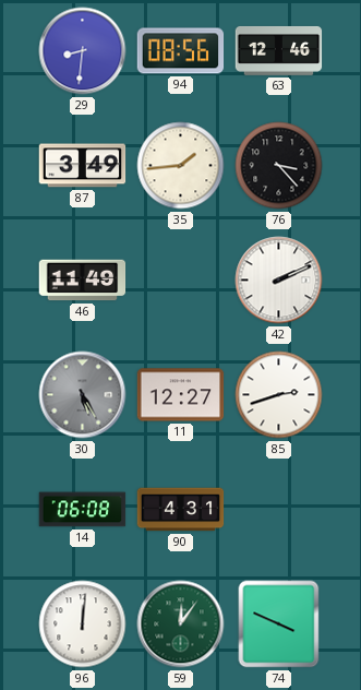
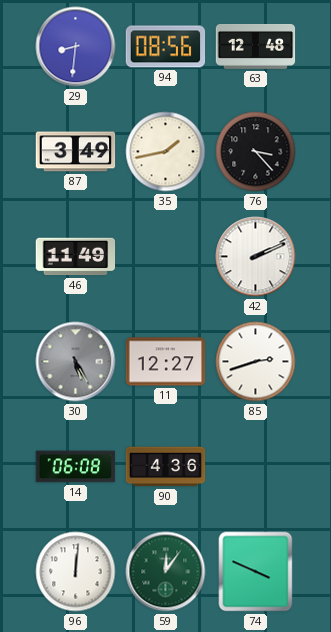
63: 12:46 -> 12:48 (256, 46)
35: 1:44 -> 1:43 (166, 152)
90: 4:31 -> 4:36 (166, 467)
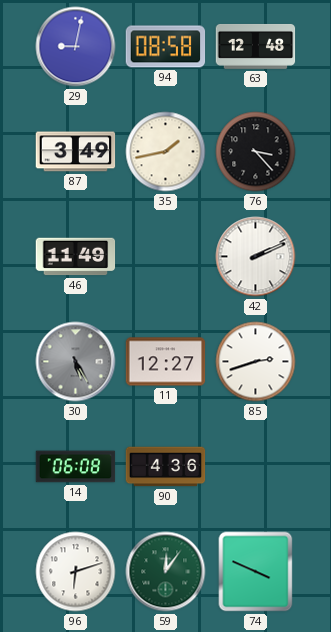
29: 8:31 -> 9:02 (76, 47)
94: 08:56 -> 08:58 (166, 47)
96: 12:01 -> 6:12 (76, 572)
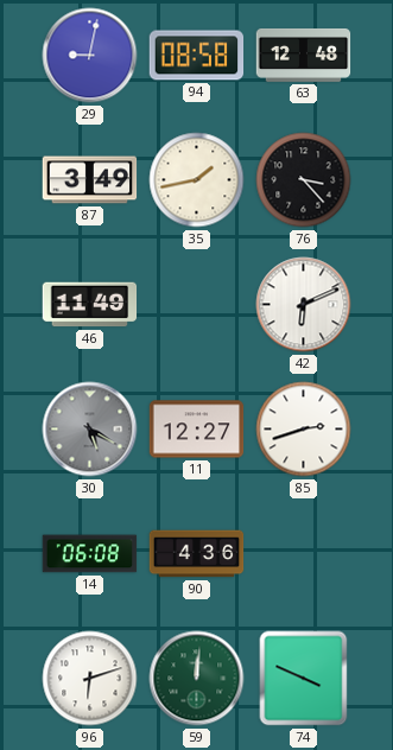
42: 2:11 -> 6:11 (304, 305)
30: 5:25 -> 5:20 (90, 430)
59: 12:06 -> 12:01 (197, 679)
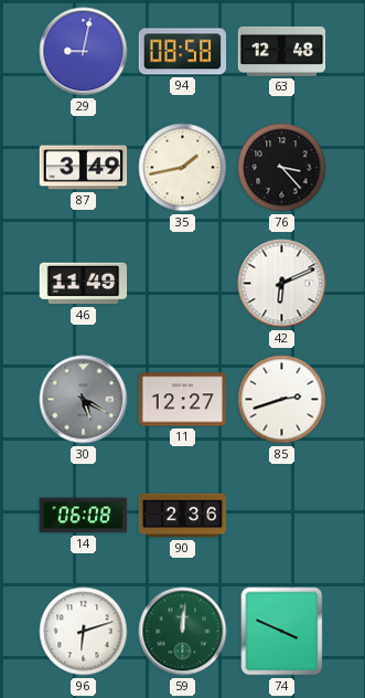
90: 4:36 -> 2:36 (183, 516)
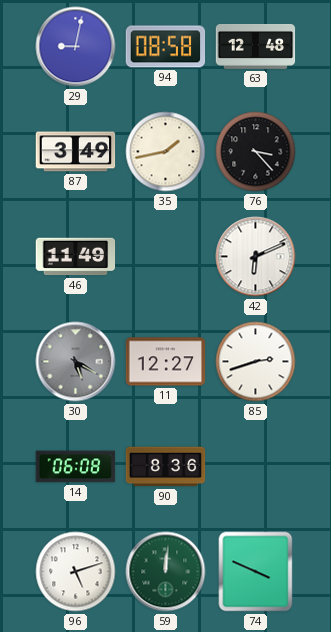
90: 2:36 -> 8:36 (166, 467)
96: 6:12 -> 5:12 (76, 572)
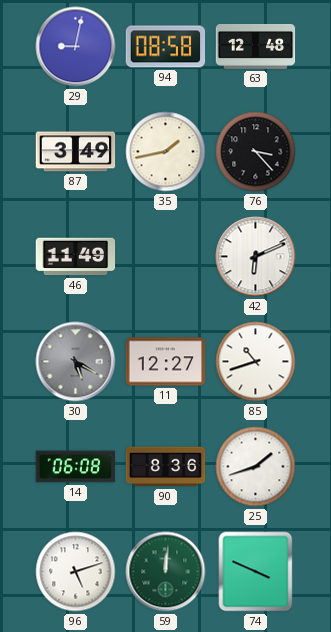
85: 2:42 -> 10:42 (256, 362)
25: none -> 1:42 (256, 467)
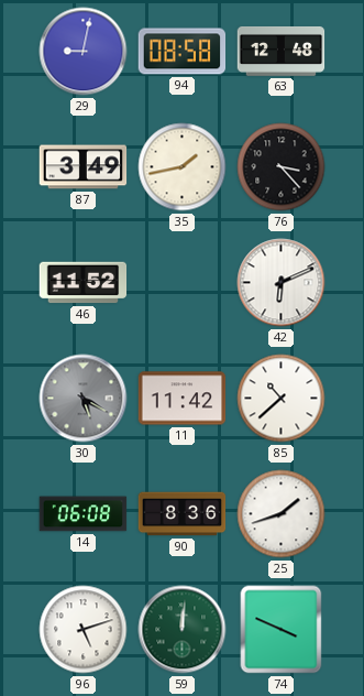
46: 11:49 -> 11:52 (84, 283)
11: 12:27 -> 11:42 (183, 399)
85: 10:42 -> 10:38 (282, 399)
